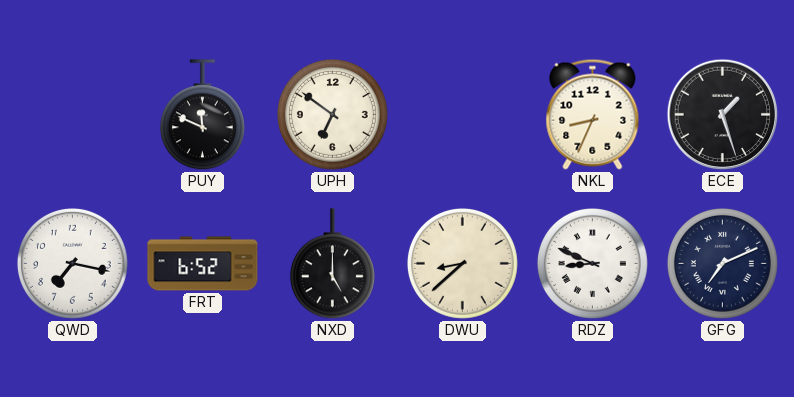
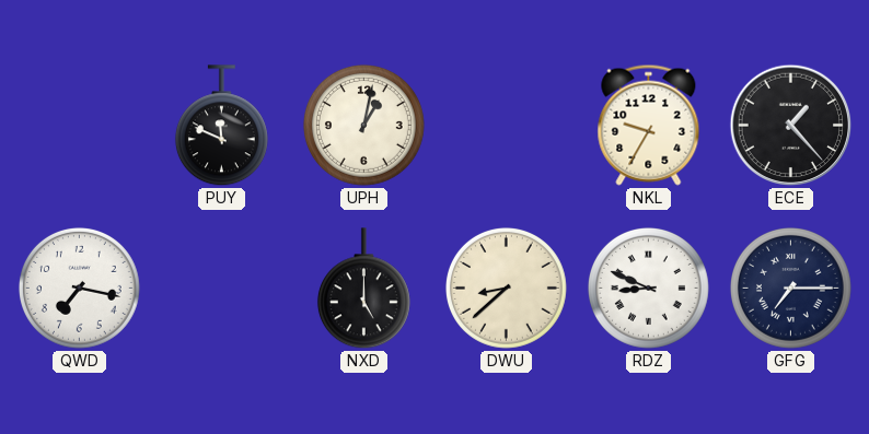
UPH: 6:51 -> 1:02 (363, 125)
NKL: 8:34 -> 9:35 (649, 125)
ECE: 1:27 -> 1:23 (791, 126)
FRT: 6:52 -> none (203, 264)
GFG: 7:11 -> 7:15 (790, 288)
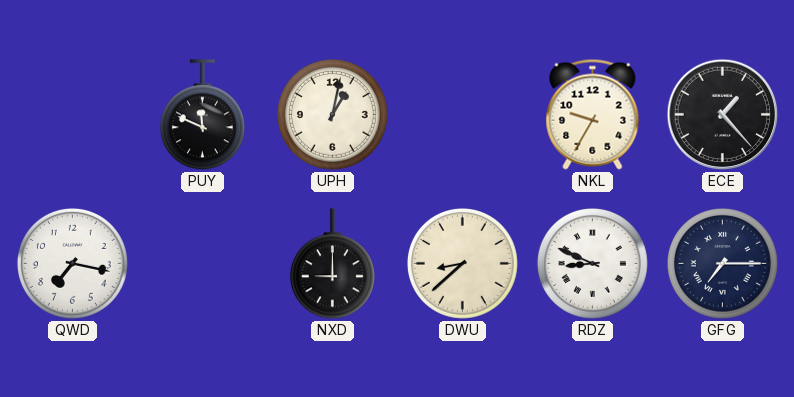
NXD: 5:00 -> 9:00 (332, 264)
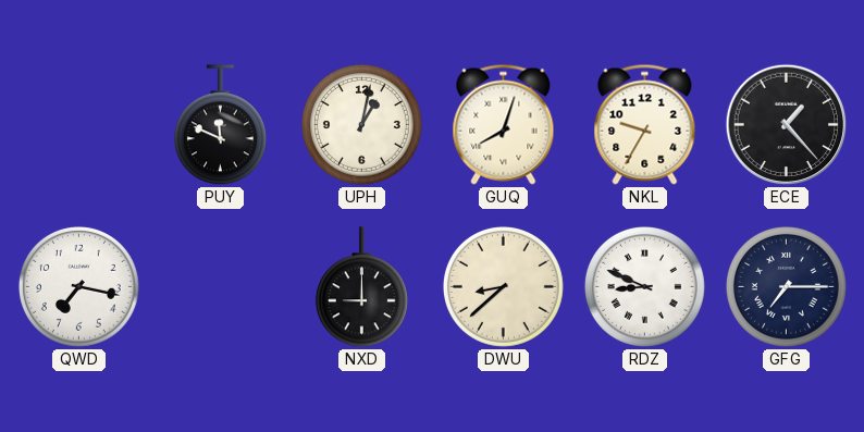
GUQ: none -> 8:03 (504, 124)
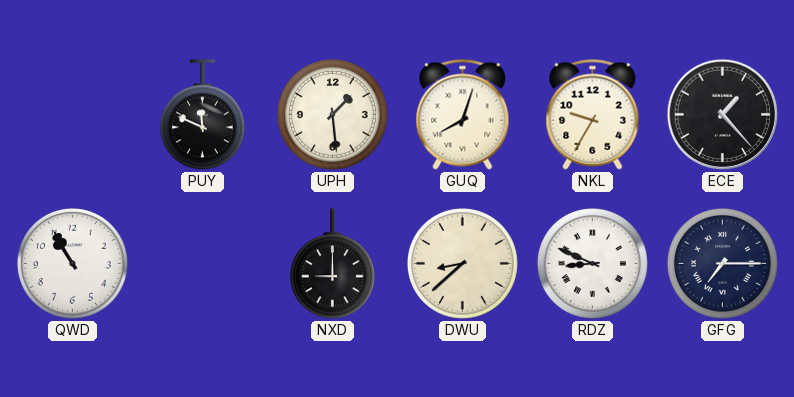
UPH: 1:02 -> 1:29 (332, 114)
QWD: 7:17 -> 10:55 (72, 263)
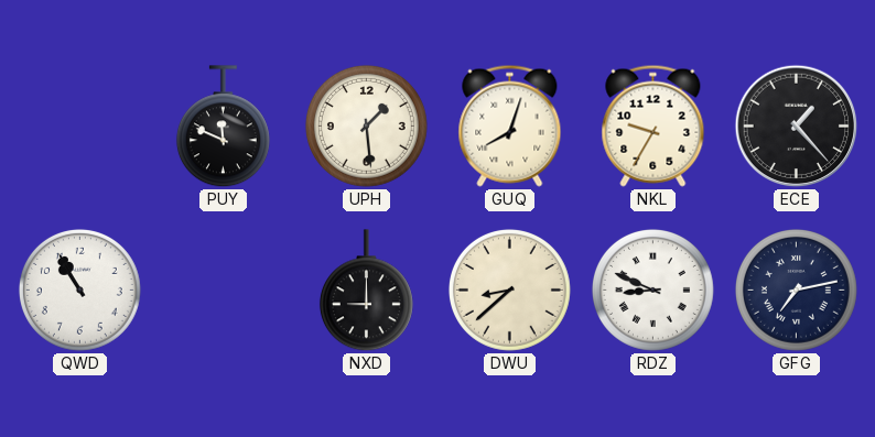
GFG: 7:15 -> 7:13 (796, 289)
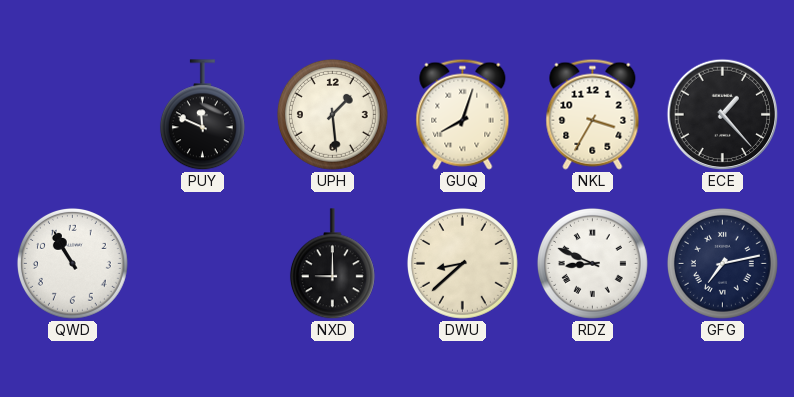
NKL: 9:35 -> 3:35 (593, 114)
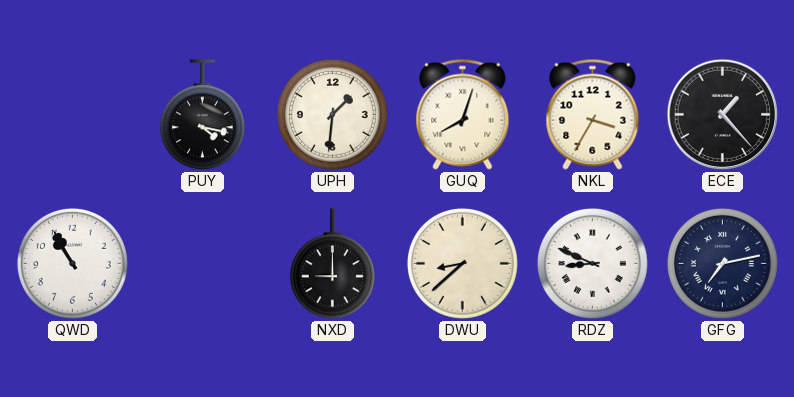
PUY: 11:49 -> 4:17 (202, 115)
UPH: 1:29 -> 1:31 (332, 114)
